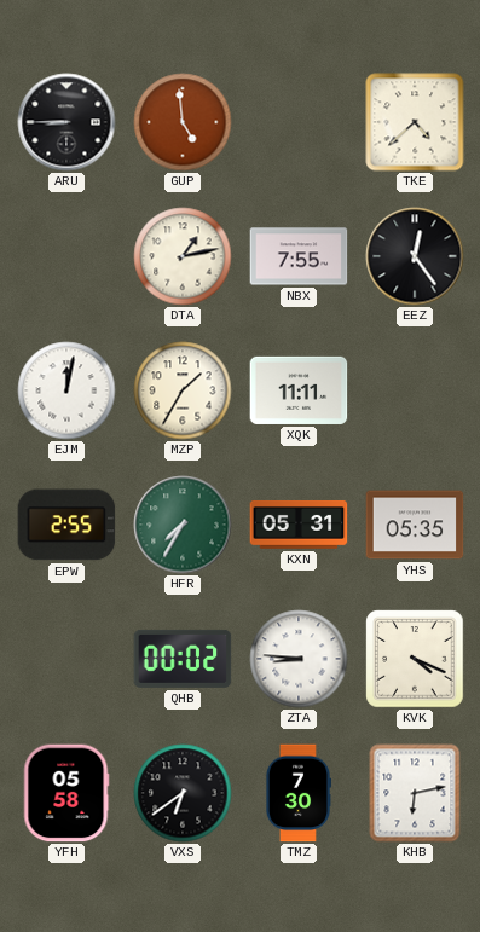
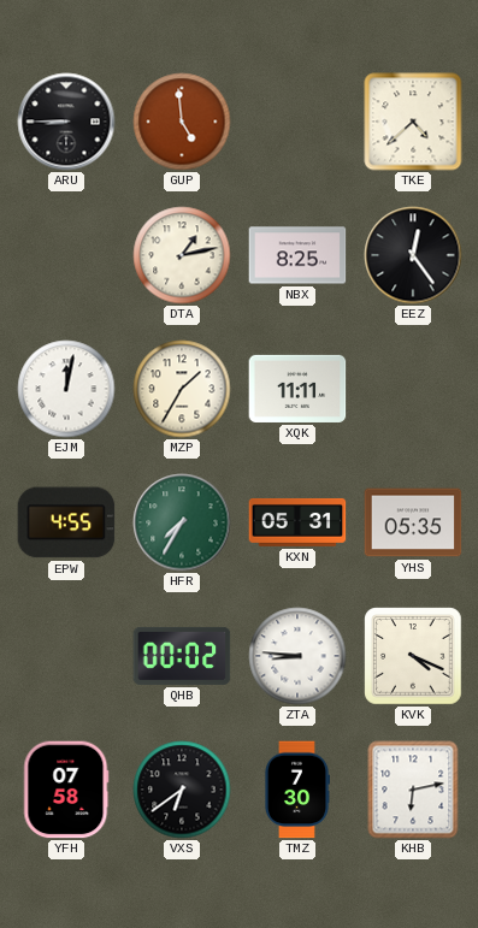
NBX: 7:55 -> 8:25 (297, 255)
EPW: 2:55 -> 4:55 (66, 522)
YFH: 05:58 -> 07:58 (66, 790)
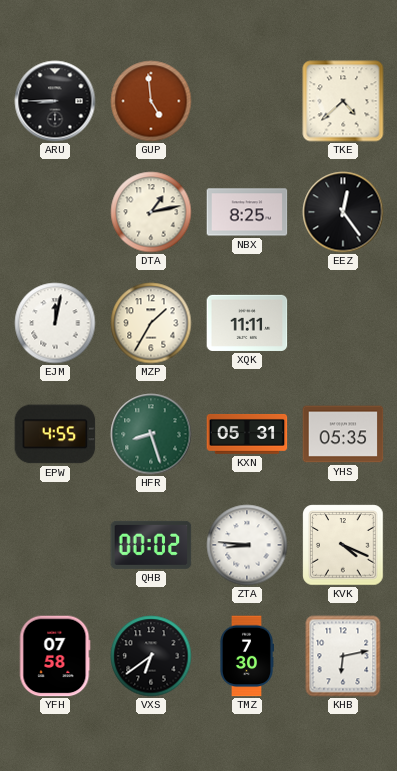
HFR: 7:35 -> 8:27 (151, 434)
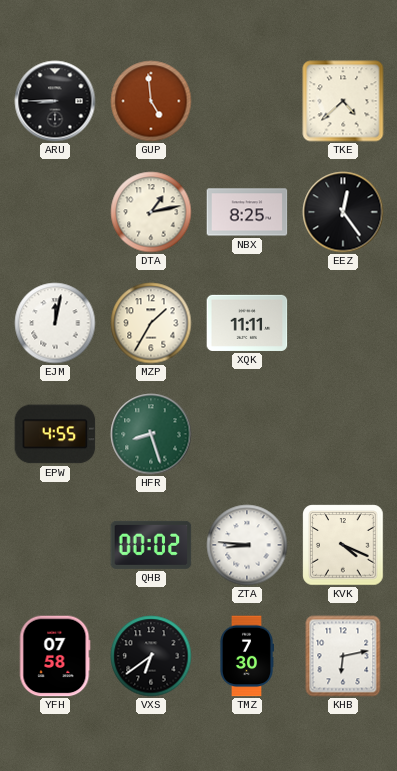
KXN: 05:31 -> none (247, 434)
YHS: 05:35 -> none (343, 434)
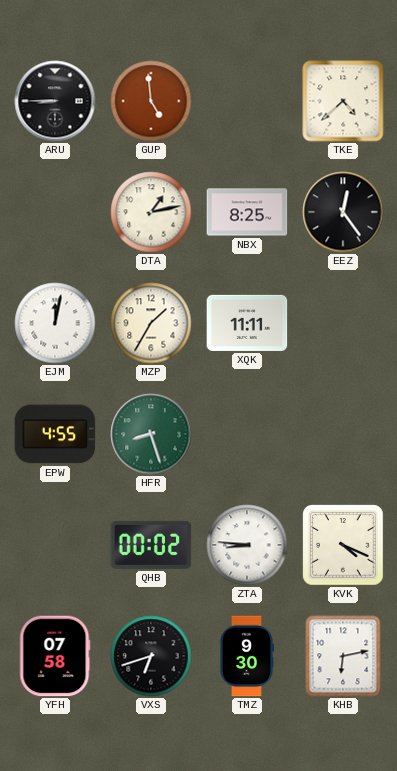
VXS: 6:39 -> 6:42 (151, 656)
TMZ: 7:30 -> 9:30 (246, 656)
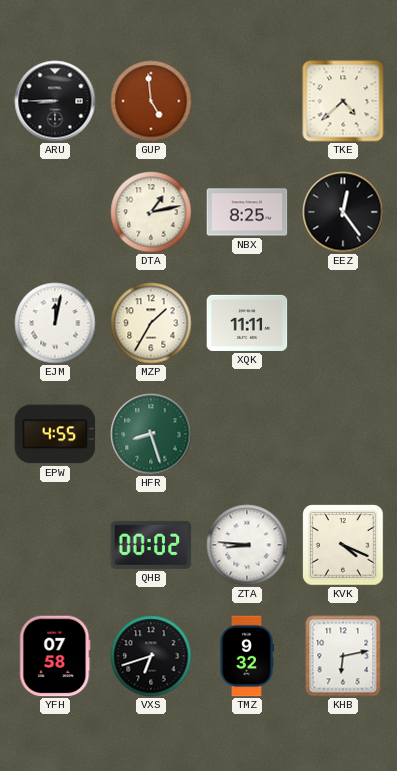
TMZ: 9:30 -> 9:32 (246, 656)
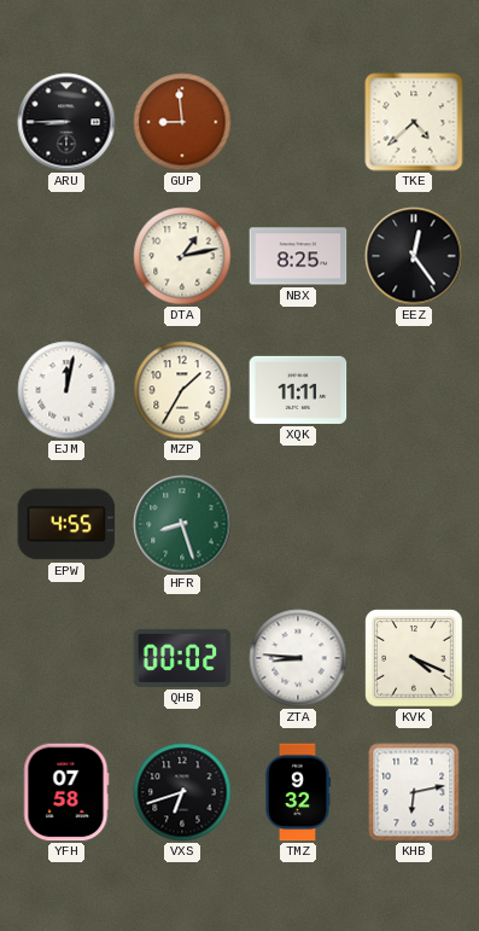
GUP: 4:59 -> 8:59 (182, 122)
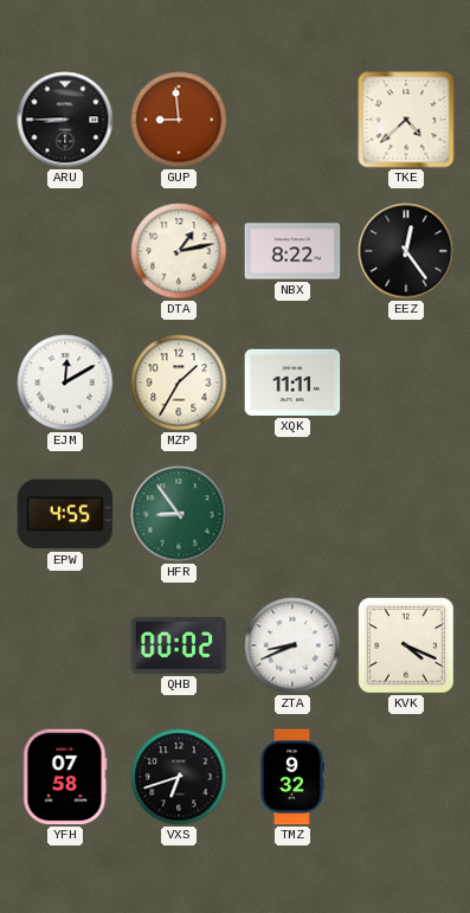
NBX: 8:25 -> 8:22 (292, 251)
EJM: 12:02 -> 12:10 (65, 382)
HFR: 8:27 -> 8:54 (179, 514)
ZTA: 8:46 -> 8:41 (292, 645)
KHB: 6:13 -> none (414, 792)
